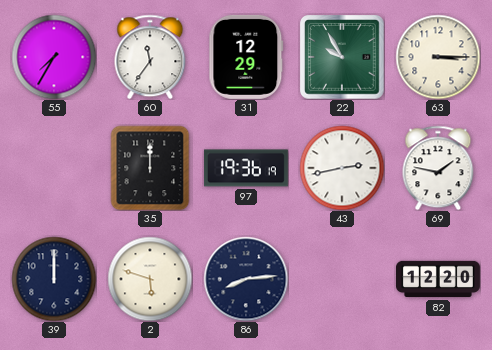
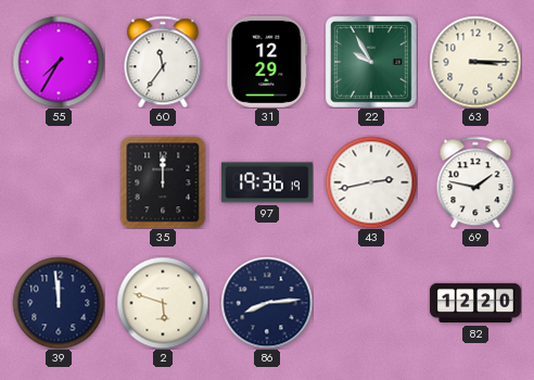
39: 12:00 -> 11:59 (59, 303)
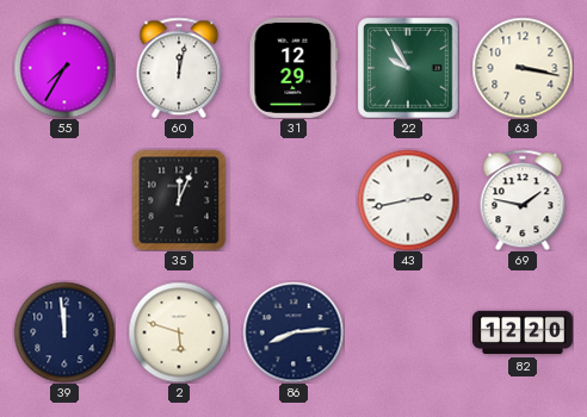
60: 11:36 -> 12:02 (179, 68)
63: 3:15 -> 3:17 (523, 68)
35: 12:00 -> 12:04 (179, 200)
97: 19:36 -> none (267, 182)
